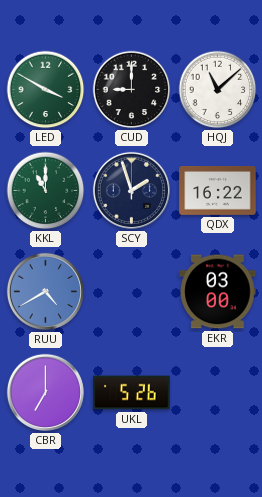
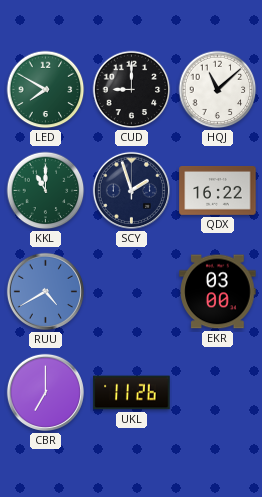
LED: 3:50 -> 7:50 (46, 90)
UKL: 5:26 -> 11:26 (132, 393)
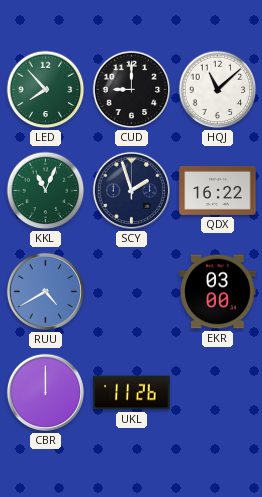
LED: 7:50 -> 7:53 (46, 90)
KKL: 11:00 -> 11:04 (46, 191)
CBR: 7:00 -> 12:00 (45, 392)
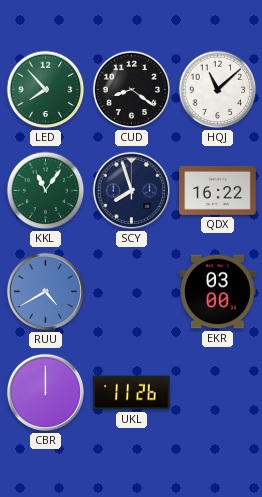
CUD: 9:00 -> 8:21 (132, 90)
KKL: 11:04 -> 11:06 (46, 191)
SCY: 1:57 -> 7:57 (131, 190)
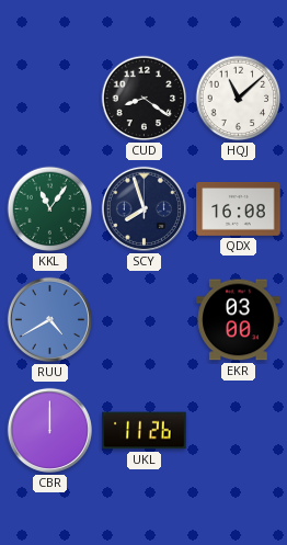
LED: 7:53 -> none (46, 90)
QDX: 16:22 -> 16:08 (239, 209)
